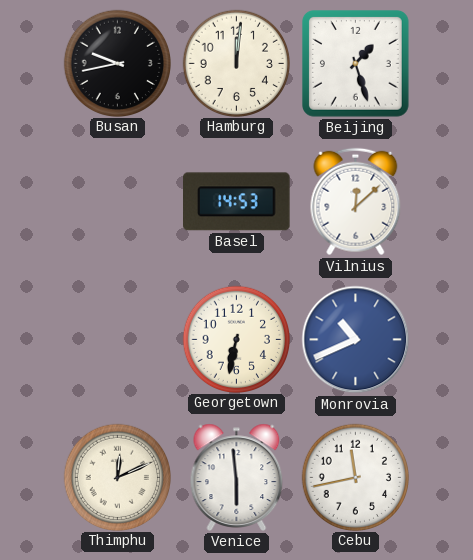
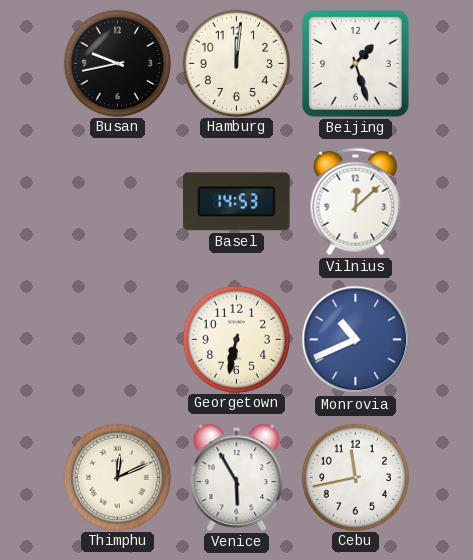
Venice: 5:59 -> 5:55 (237, 477)
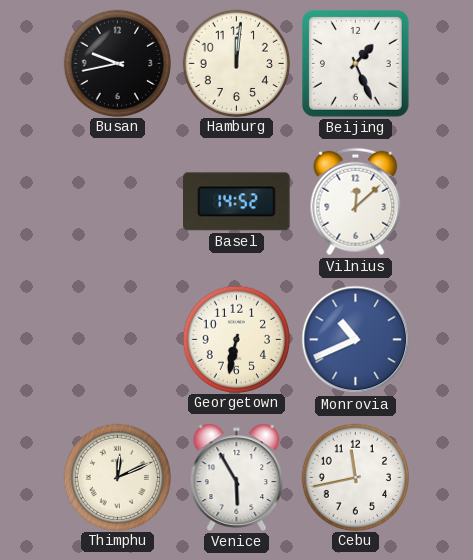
Beijing: 1:27 -> 1:26 (356, 64)
Basel: 14:53 -> 14:52 (237, 202)
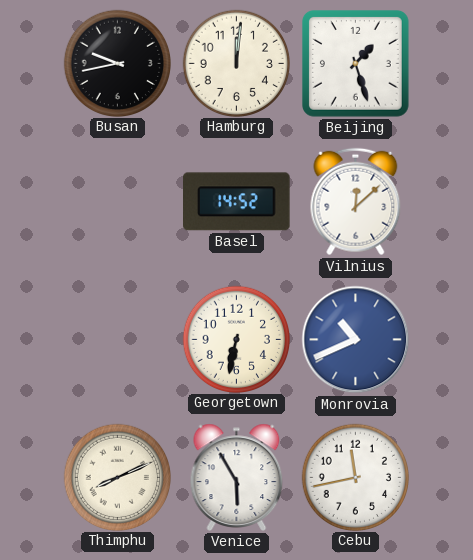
Beijing: 1:26 -> 1:27 (356, 64)
Thimphu: 12:11 -> 8:11 (117, 477)
